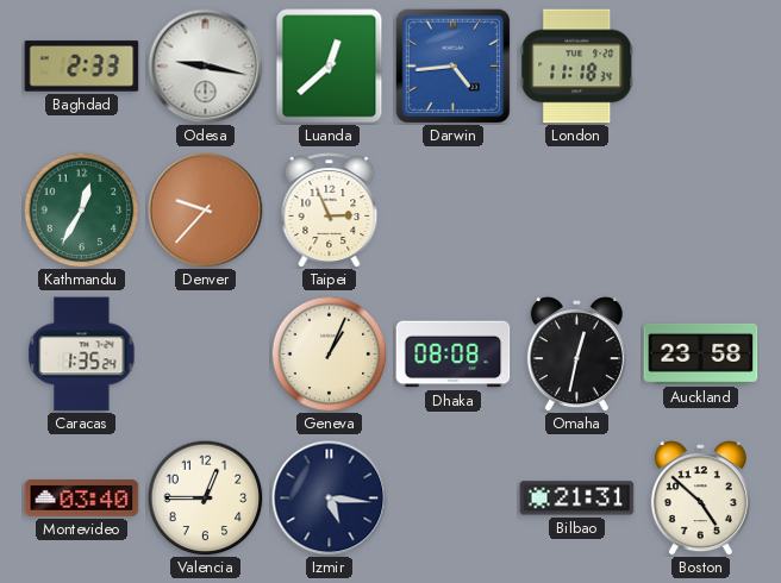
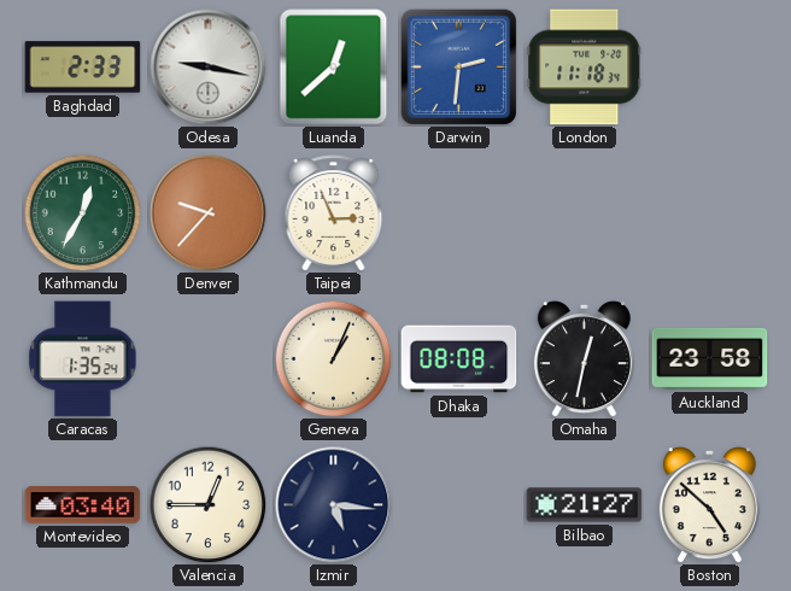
Darwin: 4:44 -> 2:31 (458, 66)
Bilbao: 21:31 -> 21:27 (585, 505)
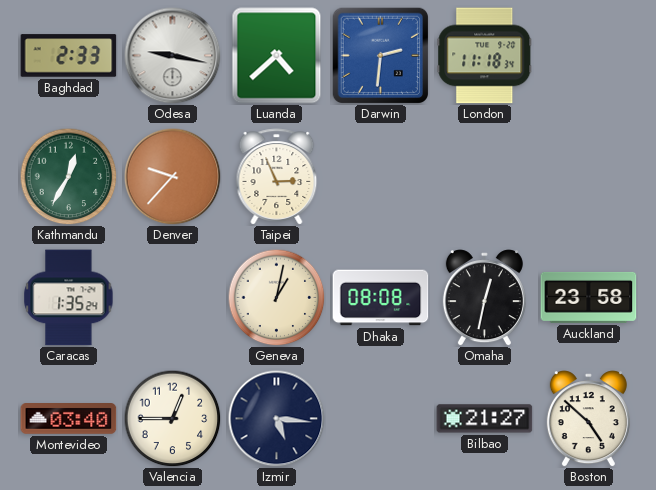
Luanda: 12:38 -> 4:38 (277, 56)
Geneva: 1:04 -> 1:02 (276, 297)
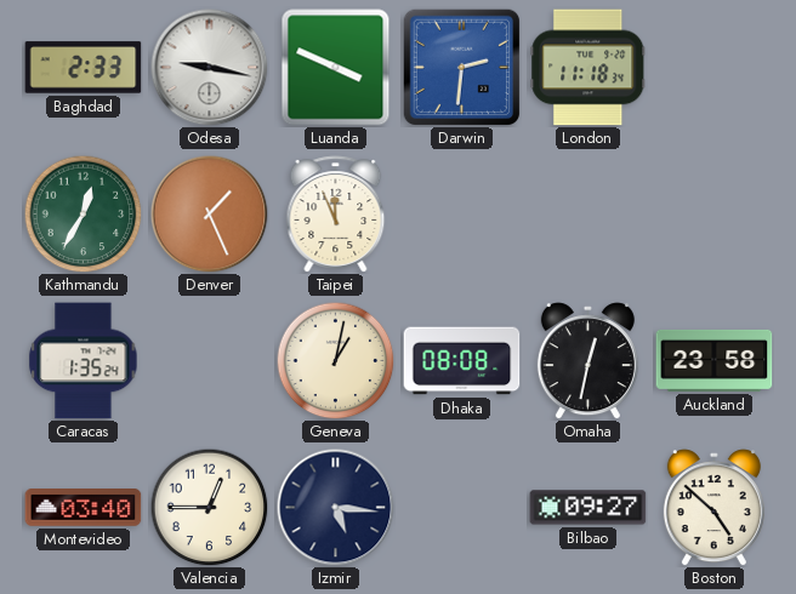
Luanda: 4:38 -> 3:49 (336, 68)
Denver: 9:37 -> 1:26 (210, 215)
Taipei: 2:56 -> 11:56 (336, 215)
Bilbao: 21:27 -> 09:27 (589, 508)
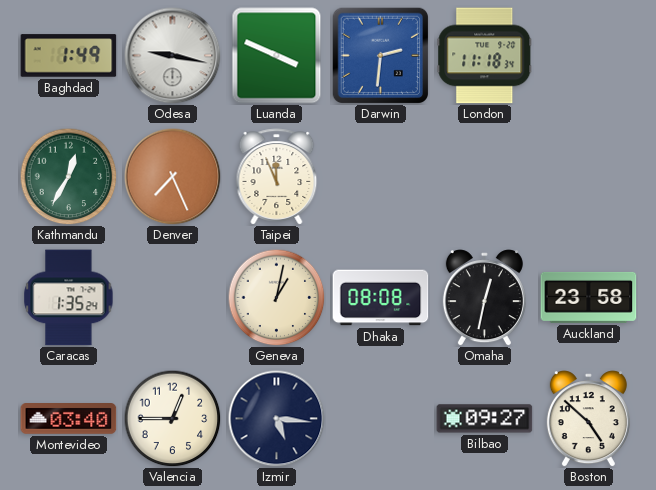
Baghdad: 2:33 -> 1:49 (69, 56)
Denver: 1:26 -> 7:26 (173, 177)
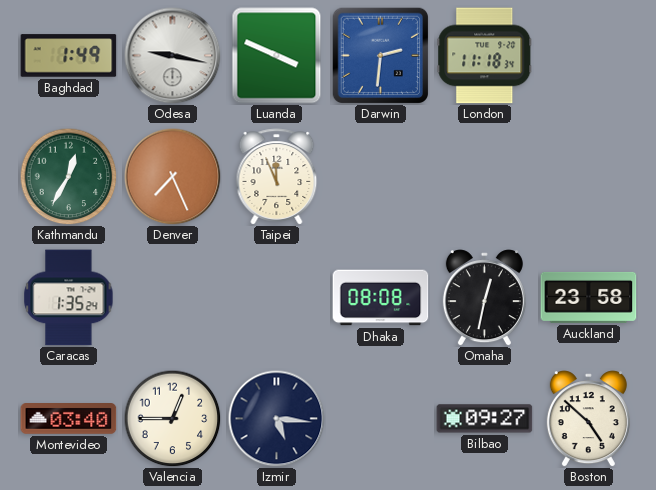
Geneva: 1:02 -> none (276, 297)
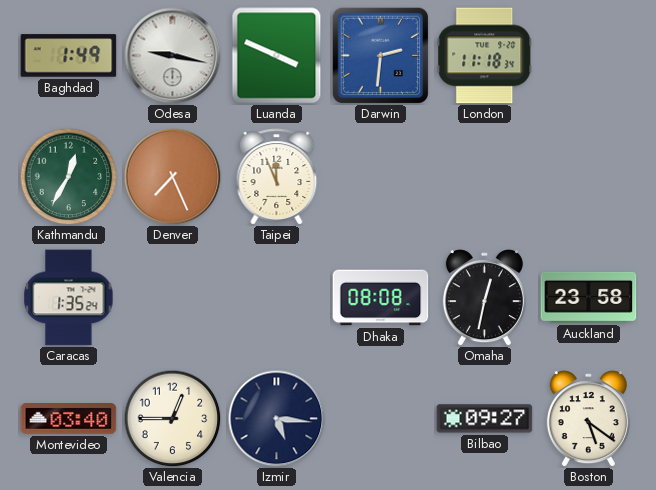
Boston: 4:52 -> 5:21 (588, 419)
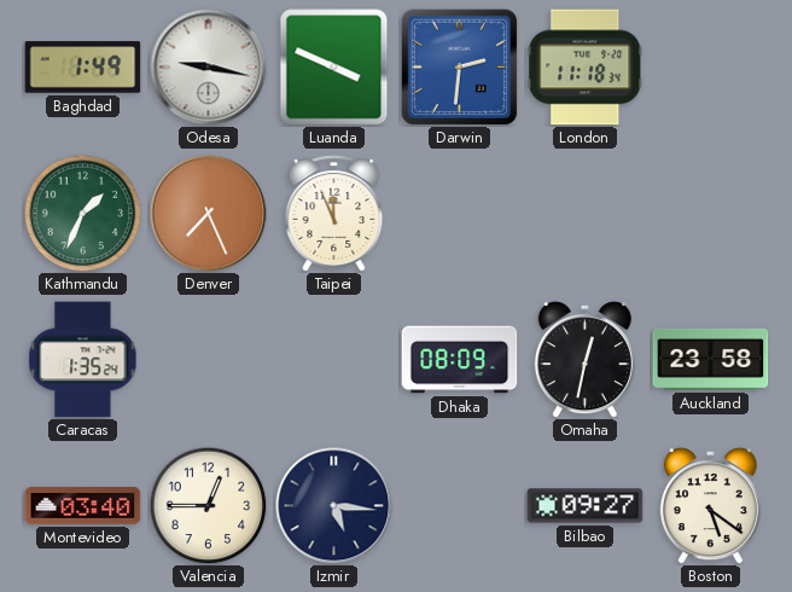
Kathmandu: 12:35 -> 1:34 (82, 213)
Dhaka: 08:08 -> 08:09 (460, 360)
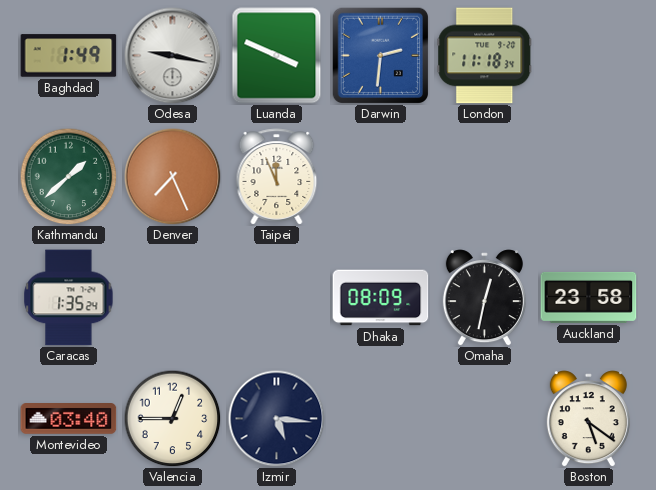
Kathmandu: 1:34 -> 1:38 (68, 176)
Bilbao: 09:27 -> none (586, 506)
